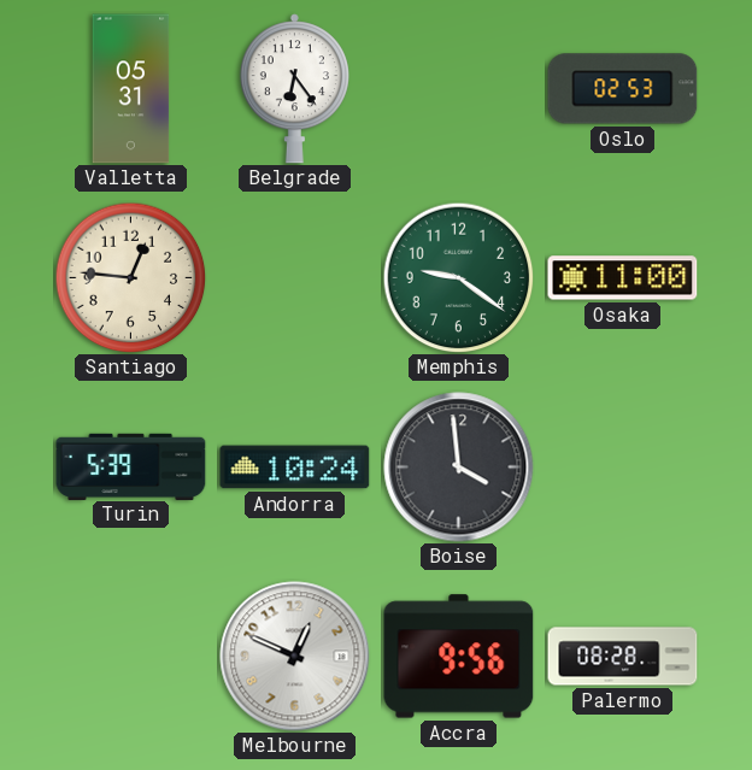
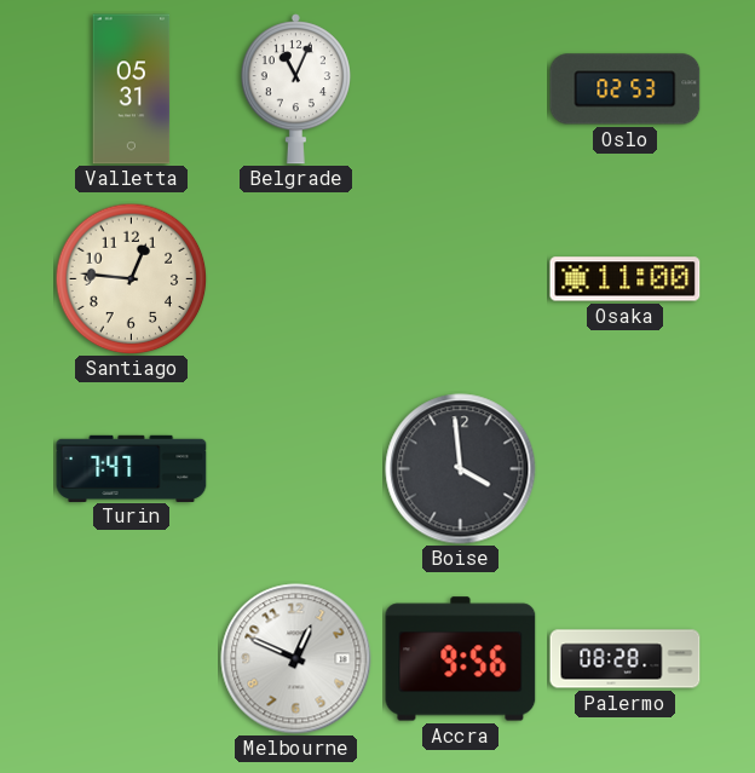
Belgrade: 6:24 -> 11:04 (295, 90)
Memphis: 9:21 -> none (458, 277)
Turin: 5:39 -> 7:47 (132, 468)
Andorra: 10:24 -> none (295, 468)
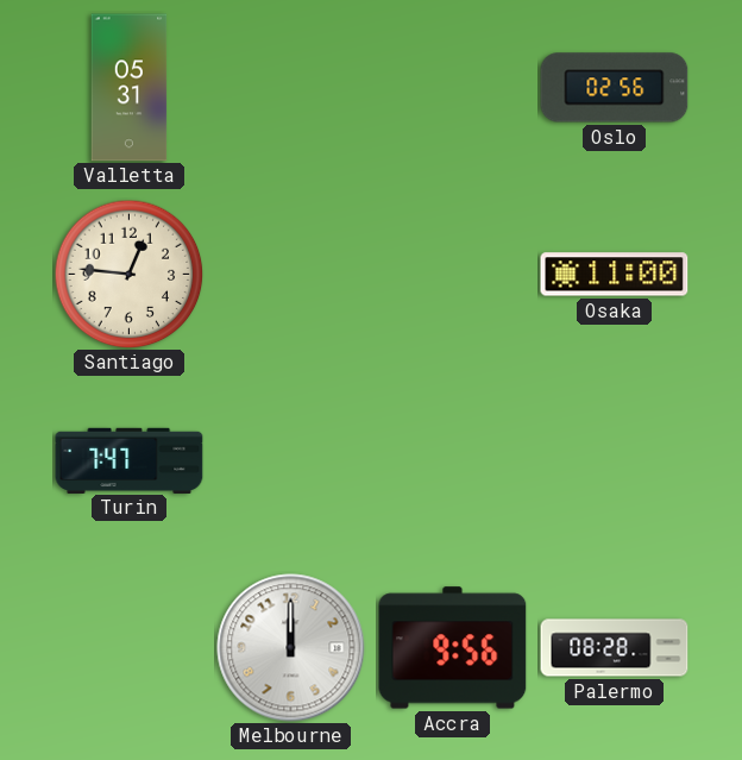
Belgrade: 11:04 -> none (295, 90)
Oslo: 02:53 -> 02:56 (615, 88)
Boise: 3:59 -> none (461, 469)
Melbourne: 12:49 -> 12:00 (291, 648)
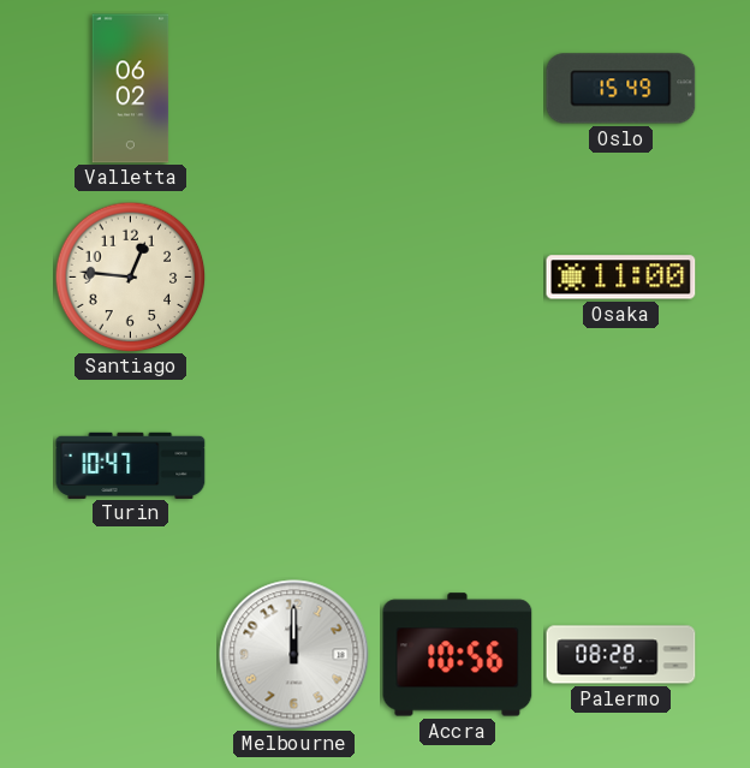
Valletta: 05:31 -> 06:02 (131, 89)
Oslo: 02:56 -> 15:49 (621, 89)
Turin: 7:47 -> 10:47 (131, 465)
Accra: 9:56 -> 10:56 (458, 655)
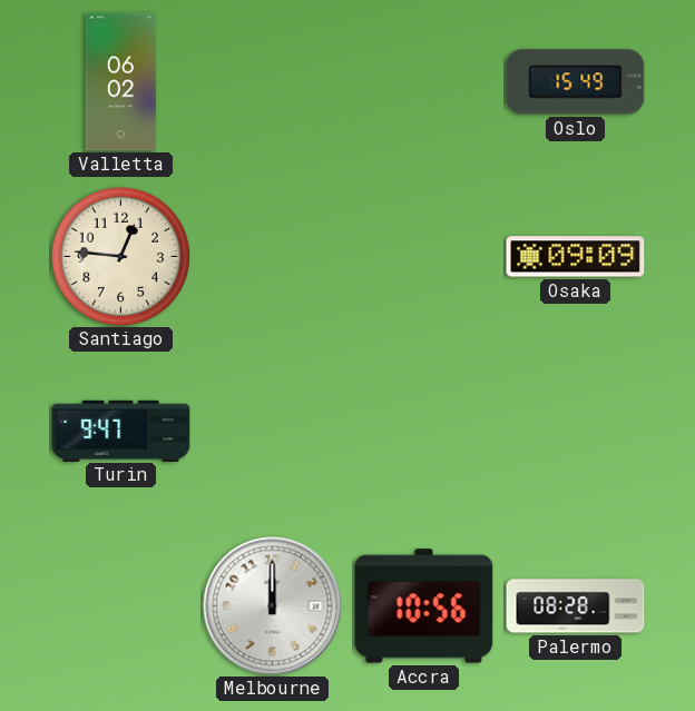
Osaka: 11:00 -> 09:09 (576, 257)
Turin: 10:47 -> 9:47 (121, 431)
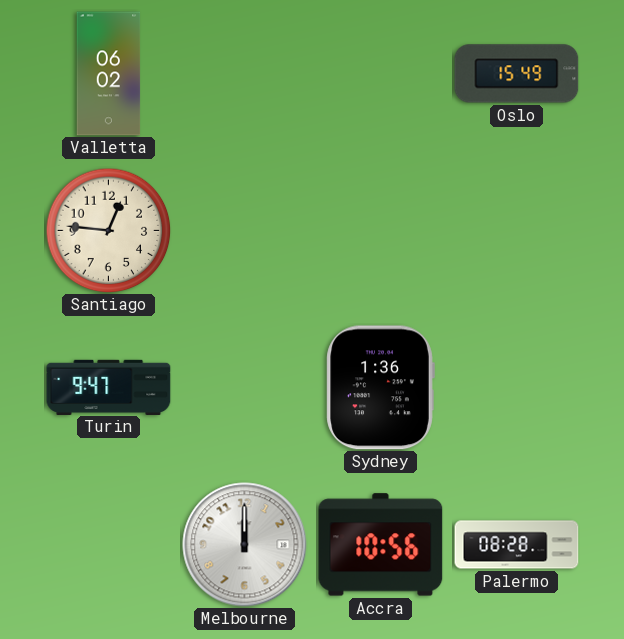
Osaka: 09:09 -> none (576, 257)
Sydney: none -> 1:36 (380, 388)
